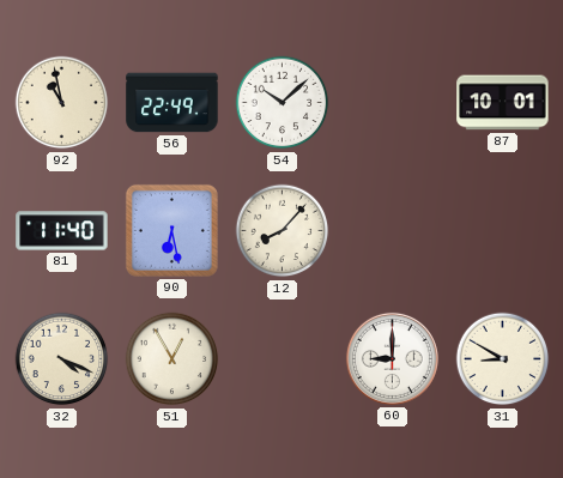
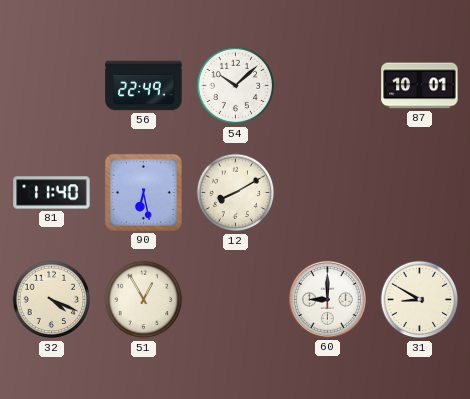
92: 10:58 -> none (62, 103)
12: 8:07 -> 8:10 (236, 193)
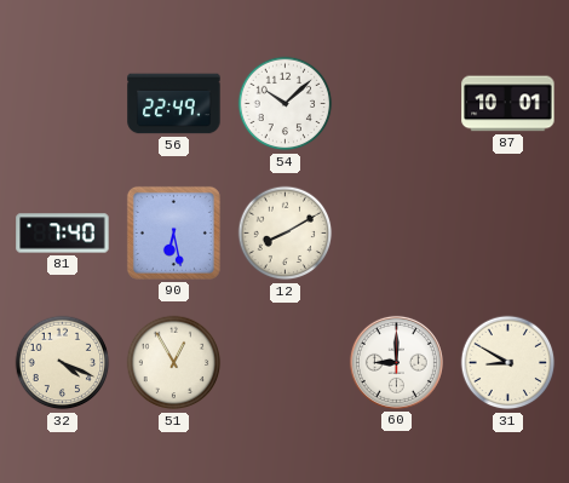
81: 11:40 -> 7:40 (63, 234)
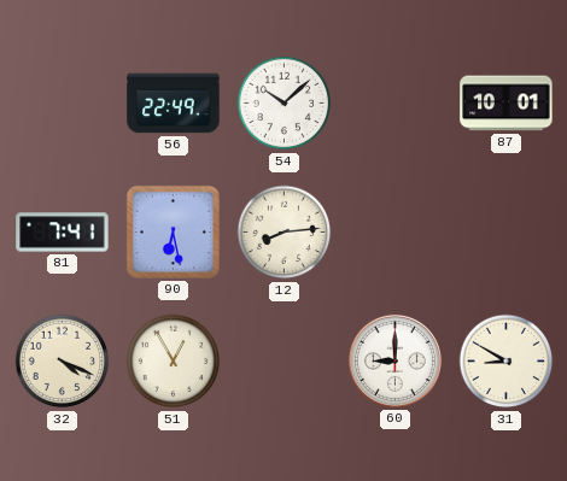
81: 7:40 -> 7:41 (63, 233)
12: 8:10 -> 8:14 (285, 233)
